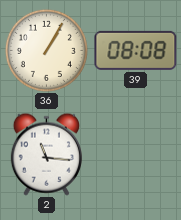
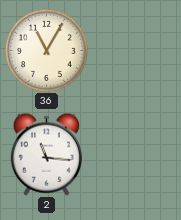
36: 1:05 -> 11:05 (46, 50)
39: 08:08 -> none (136, 50)
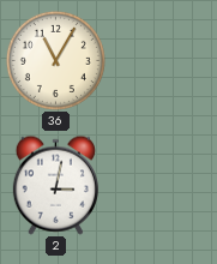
2: 11:16 -> 3:02 (55, 185)
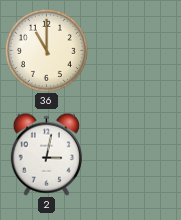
36: 11:05 -> 11:00 (46, 50)
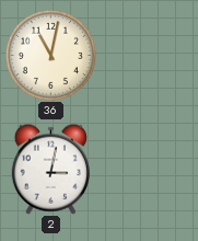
36: 11:00 -> 11:02 (50, 55)
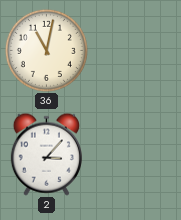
2: 3:02 -> 3:07 (46, 154)
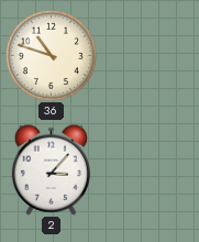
36: 11:02 -> 10:48 (51, 55)
